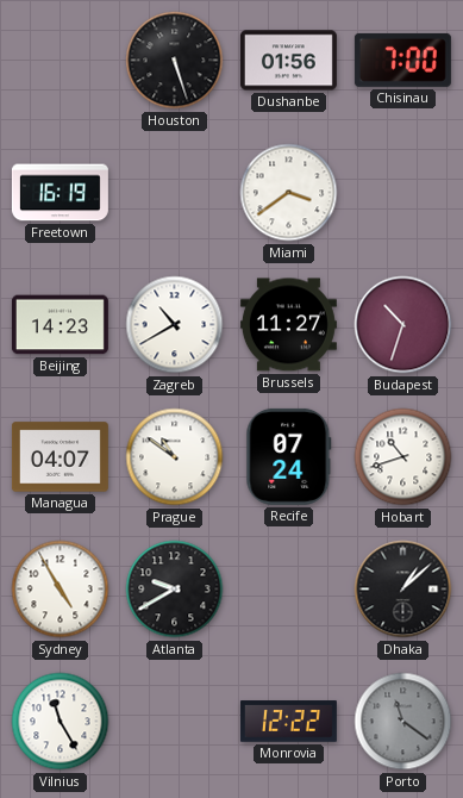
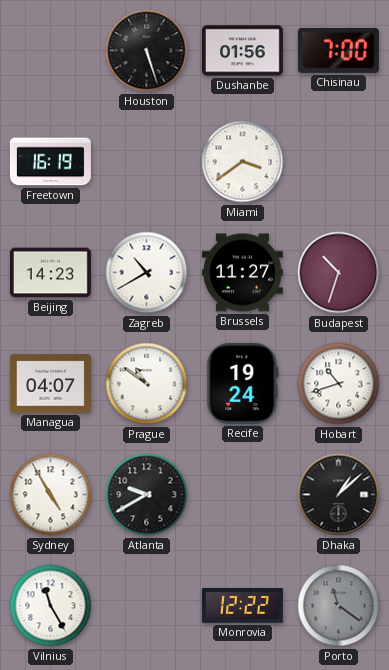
Recife: 07:24 -> 19:24 (243, 383)
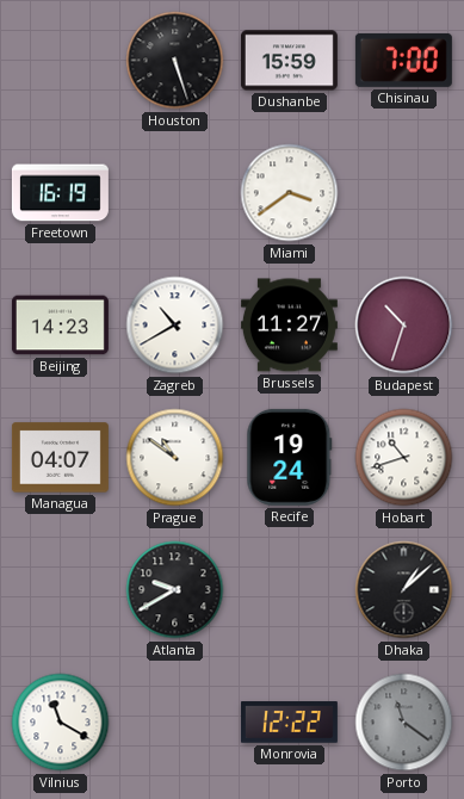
Dushanbe: 01:56 -> 15:59 (289, 61)
Sydney: 4:55 -> none (51, 495)
Vilnius: 11:25 -> 11:20 (61, 723)
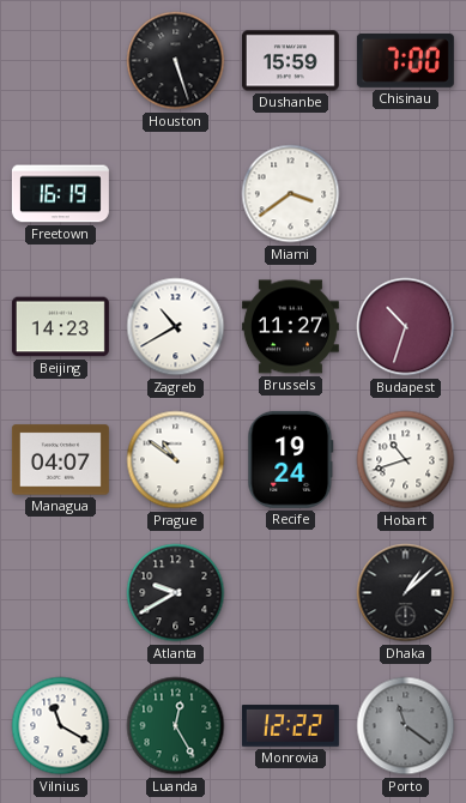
Luanda: none -> 12:25 (176, 726)
